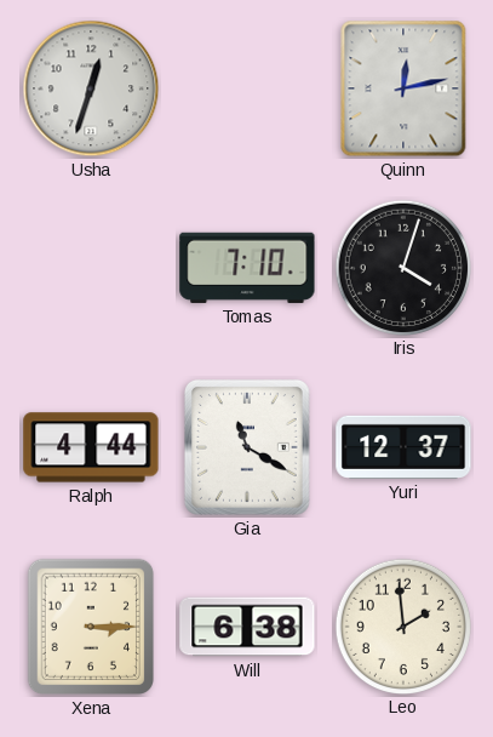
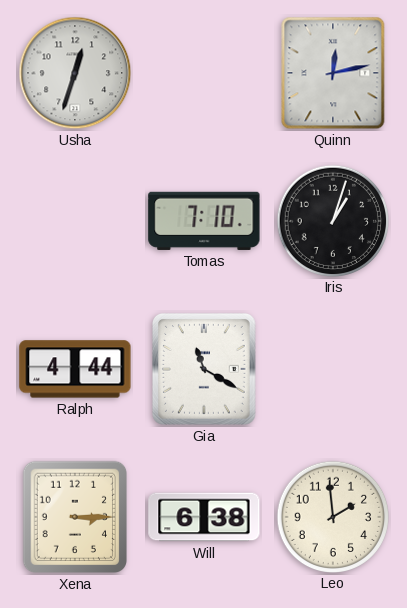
Iris: 4:03 -> 1:03 (332, 220)
Yuri: 12:37 -> none (403, 447)
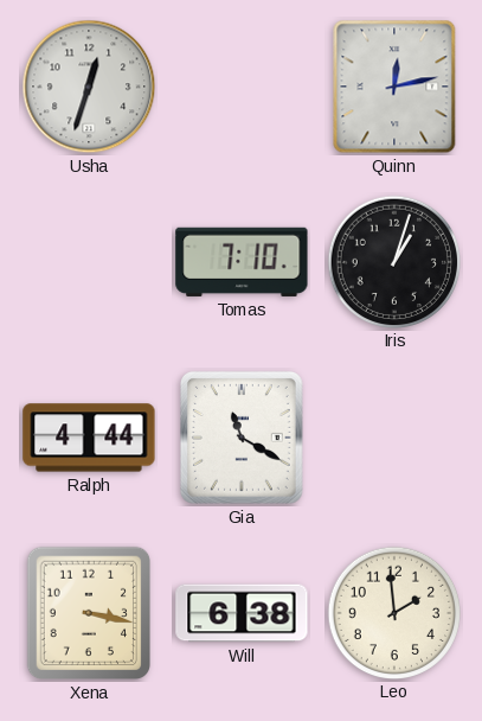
Xena: 3:15 -> 3:17 (88, 613)
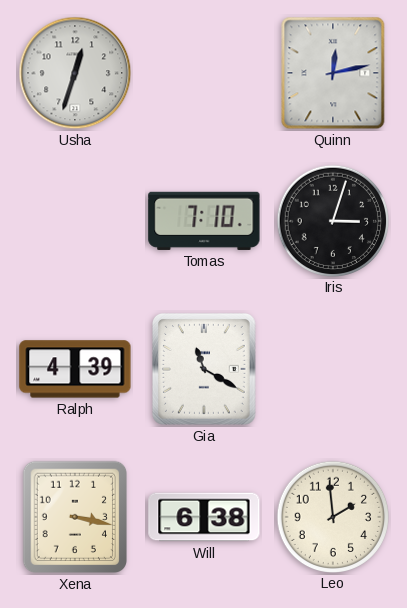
Iris: 1:03 -> 3:03 (332, 220)
Ralph: 4:44 -> 4:39 (75, 369)
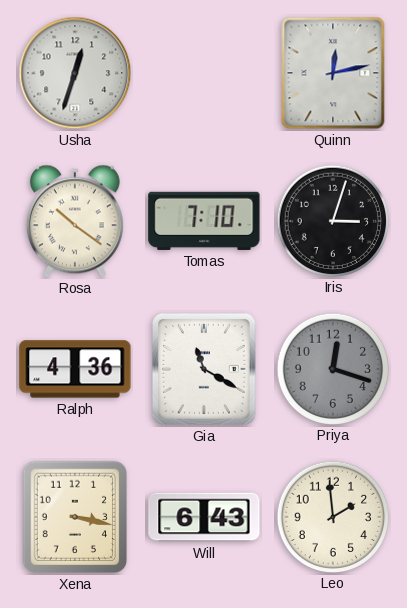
Rosa: none -> 10:21 (75, 221)
Ralph: 4:39 -> 4:36 (75, 369)
Priya: none -> 12:18 (332, 368)
Will: 6:38 -> 6:43 (204, 517)
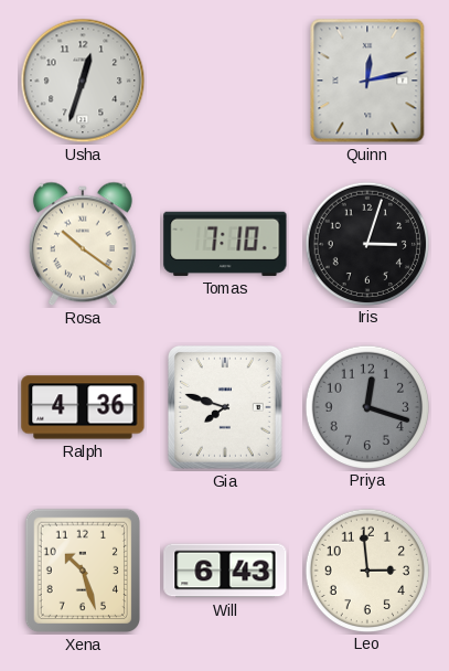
Gia: 11:20 -> 7:48 (225, 407)
Xena: 3:17 -> 10:27 (82, 571)
Leo: 1:59 -> 2:59 (366, 569)
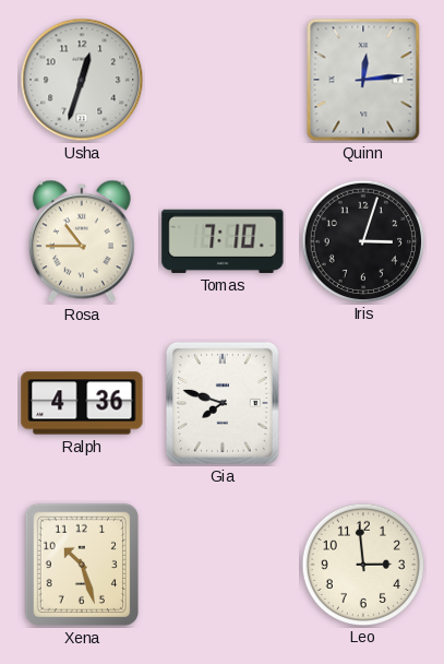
Quinn: 12:13 -> 12:14 (363, 80)
Rosa: 10:21 -> 10:45 (82, 241)
Priya: 12:18 -> none (366, 406)
Will: 6:43 -> none (225, 571)
